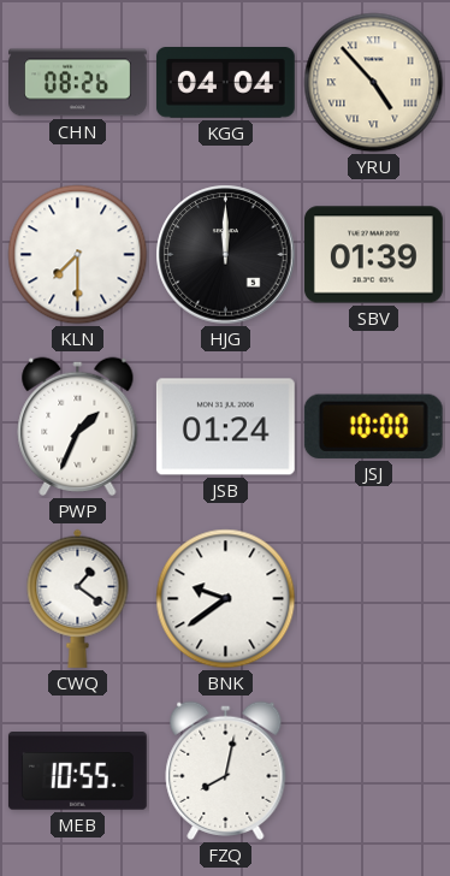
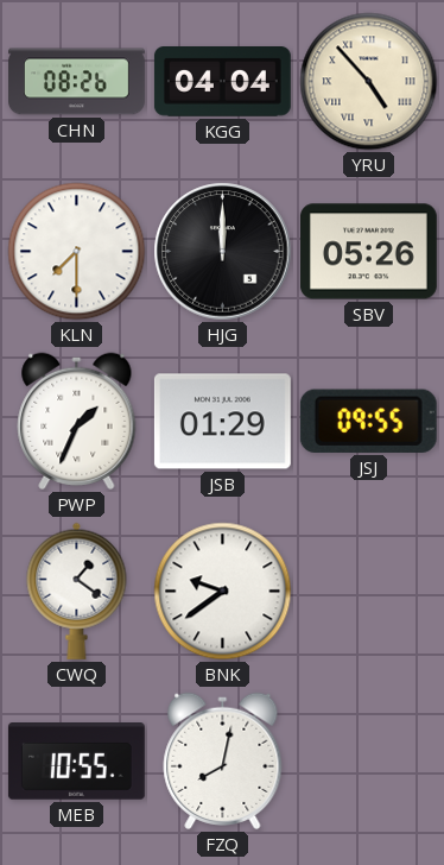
SBV: 01:39 -> 05:26 (368, 252)
JSB: 01:24 -> 01:29 (222, 422)
JSJ: 10:00 -> 09:55 (368, 421)
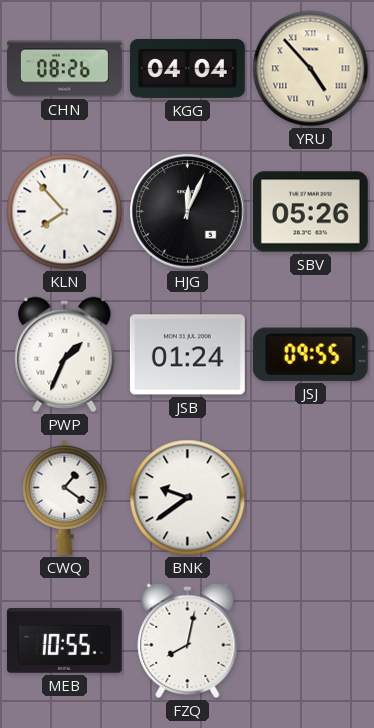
KLN: 7:30 -> 7:53 (65, 212)
HJG: 12:00 -> 12:04 (188, 212)
JSB: 01:29 -> 01:24 (187, 355)
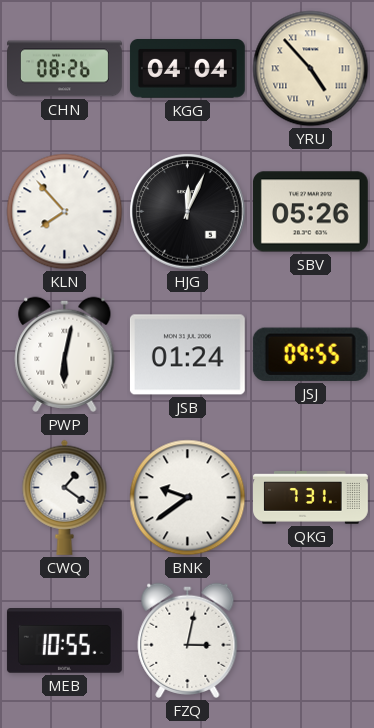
PWP: 1:34 -> 6:02 (65, 354)
QKG: none -> 7:31 (311, 498)
FZQ: 8:02 -> 3:02 (188, 640)
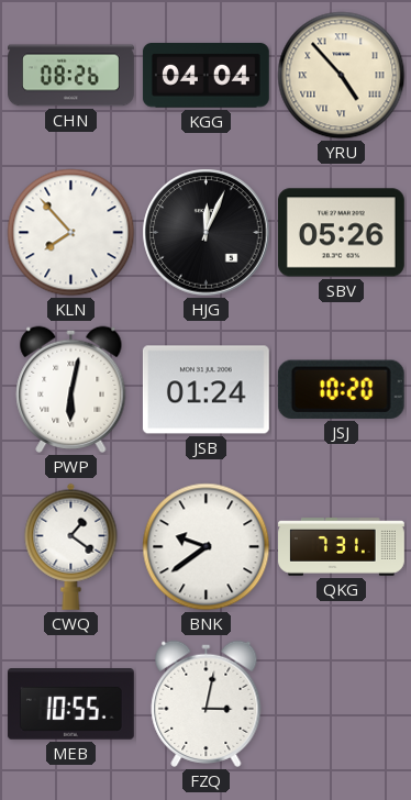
JSJ: 09:55 -> 10:20 (341, 389)
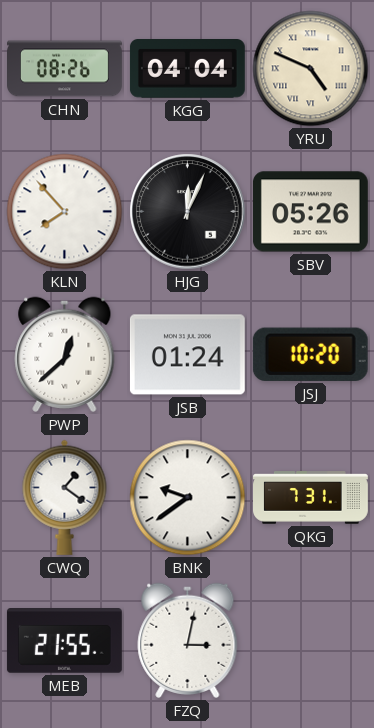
YRU: 4:53 -> 4:49 (311, 69)
PWP: 6:02 -> 12:38 (65, 354)
MEB: 10:55 -> 21:55 (64, 641)
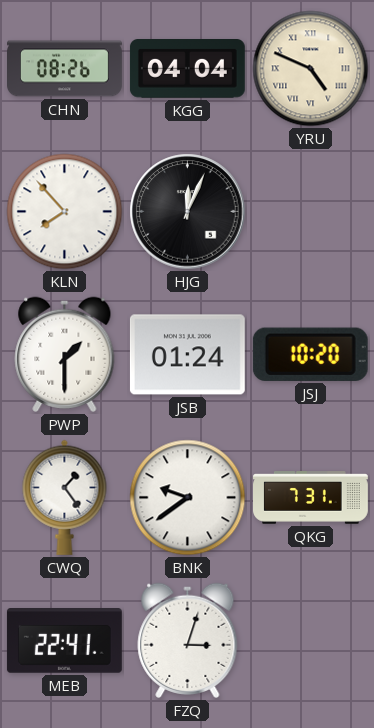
SBV: 05:26 -> none (310, 212)
PWP: 12:38 -> 1:30 (65, 354)
CWQ: 1:21 -> 1:24 (65, 497)
MEB: 21:55 -> 22:41 (64, 641)
FZQ: 3:02 -> 3:03 (188, 640)
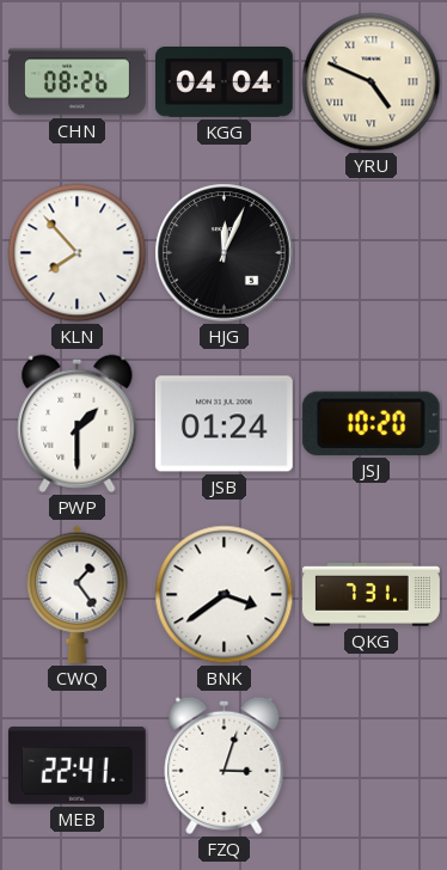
BNK: 9:39 -> 3:39 (225, 595)
